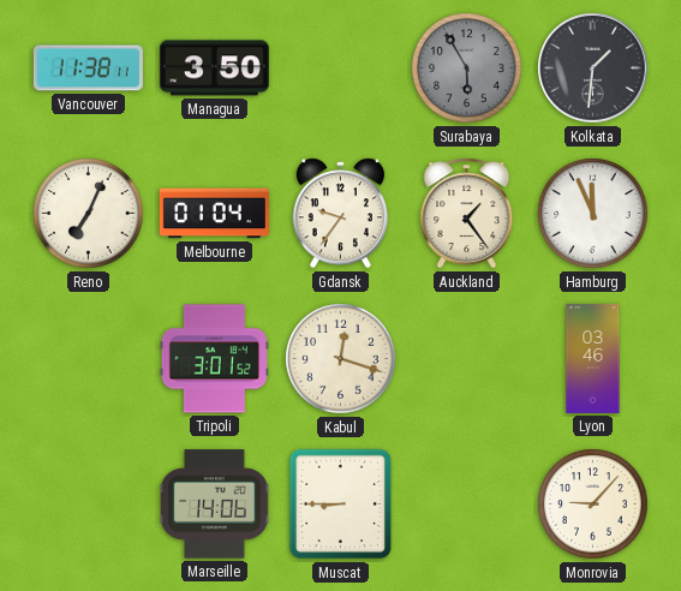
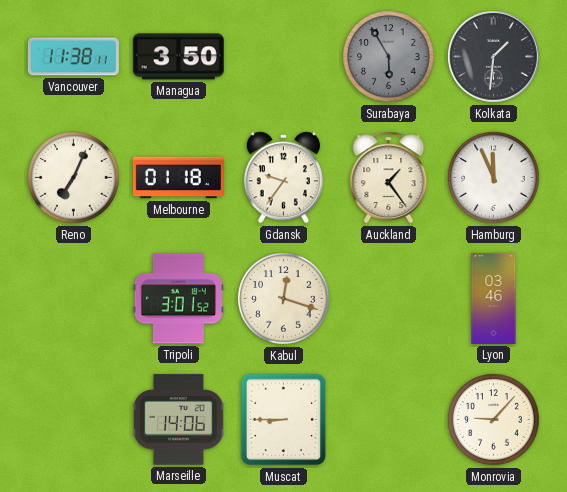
Melbourne: 01:04 -> 01:18 (178, 178)
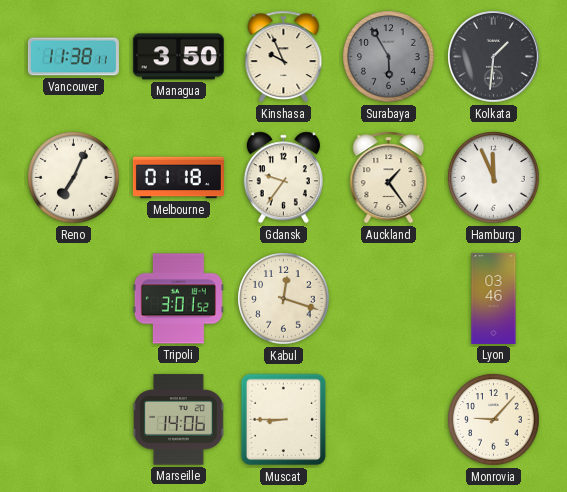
Kinshasa: none -> 9:56 (284, 57)
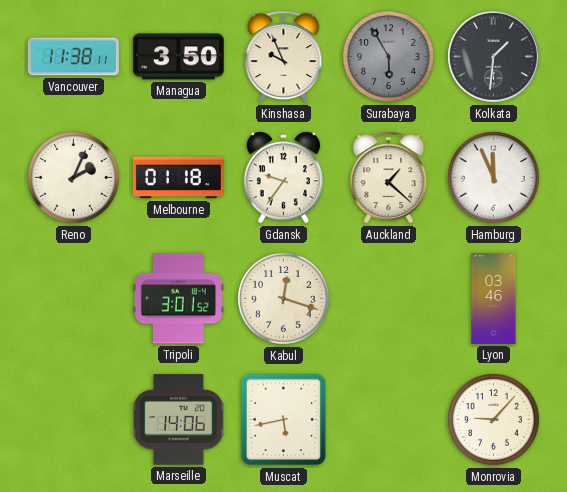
Reno: 7:04 -> 2:04 (74, 178)
Auckland: 1:24 -> 1:22 (389, 178)
Muscat: 8:45 -> 5:43 (284, 420)
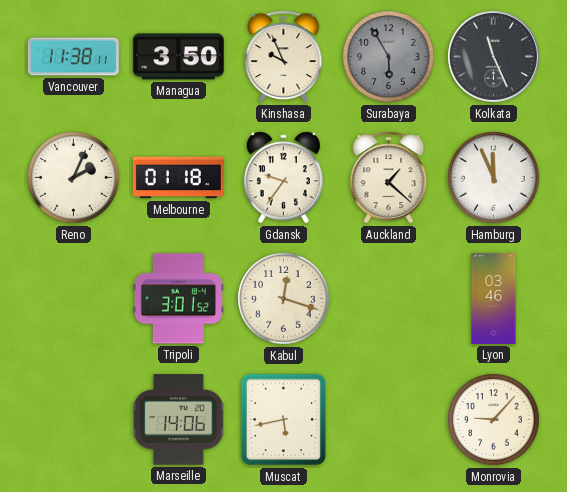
Kolkata: 1:31 -> 11:26 (494, 57)
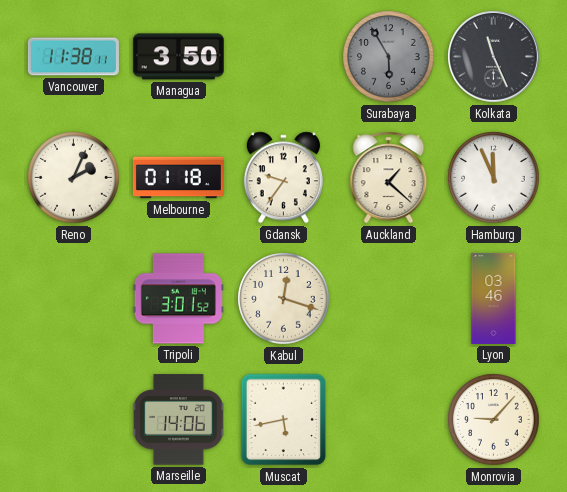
Kinshasa: 9:56 -> none (284, 57)
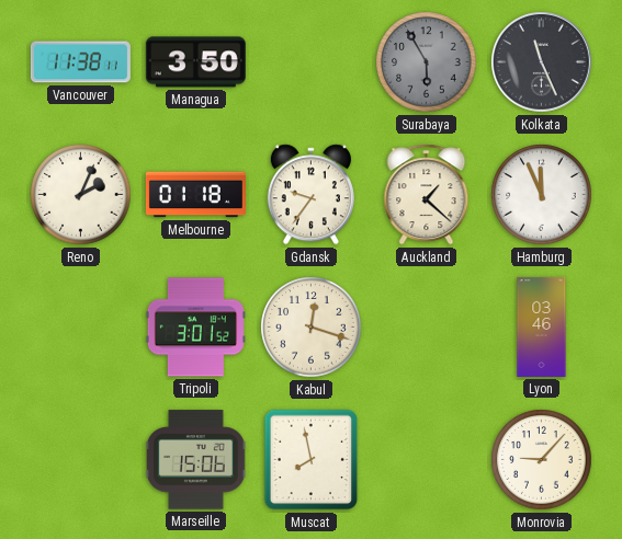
Marseille: 14:06 -> 15:06 (196, 460)
Muscat: 5:43 -> 7:58 (312, 460)
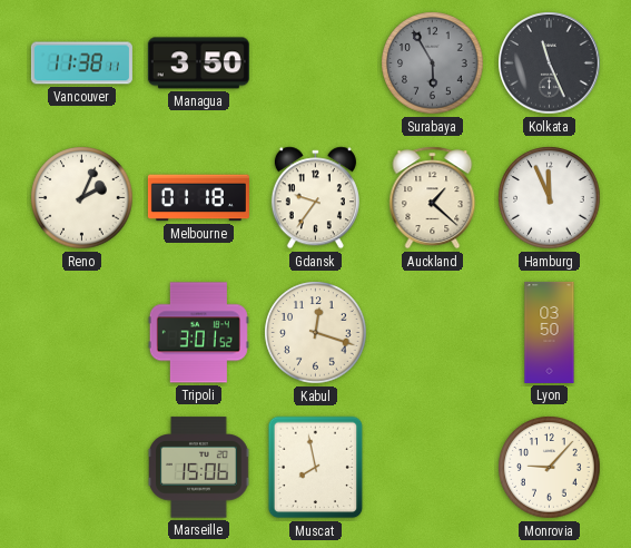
Lyon: 03:46 -> 03:50 (550, 332)
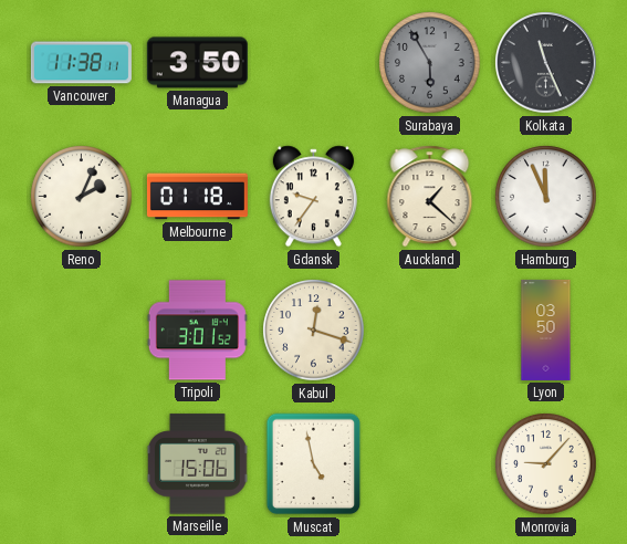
Muscat: 7:58 -> 4:58 (314, 464)
